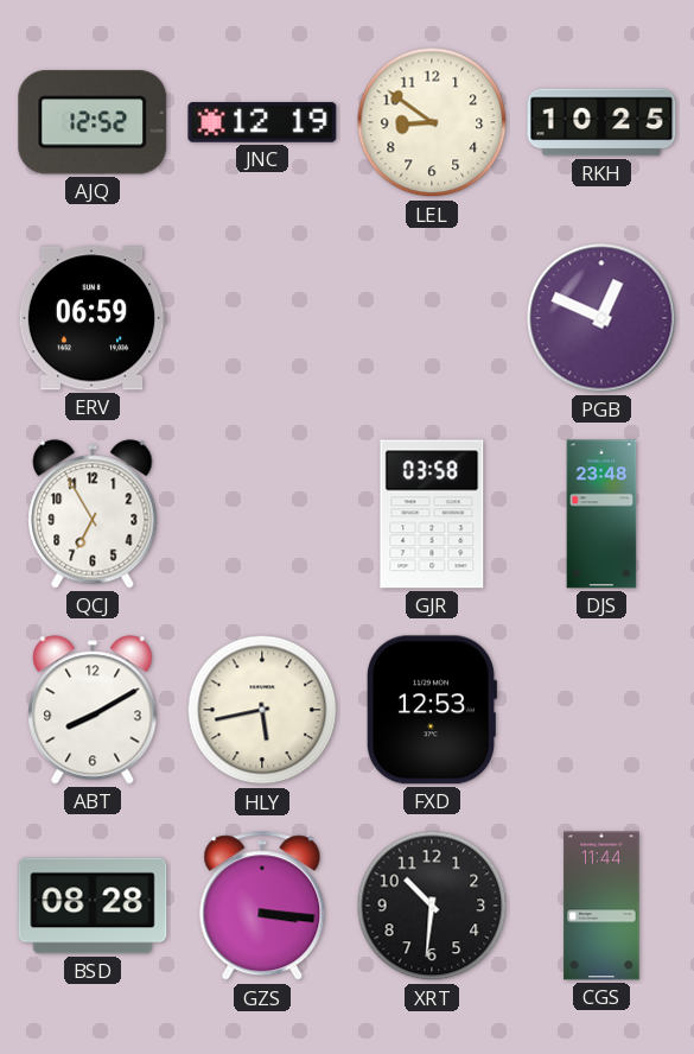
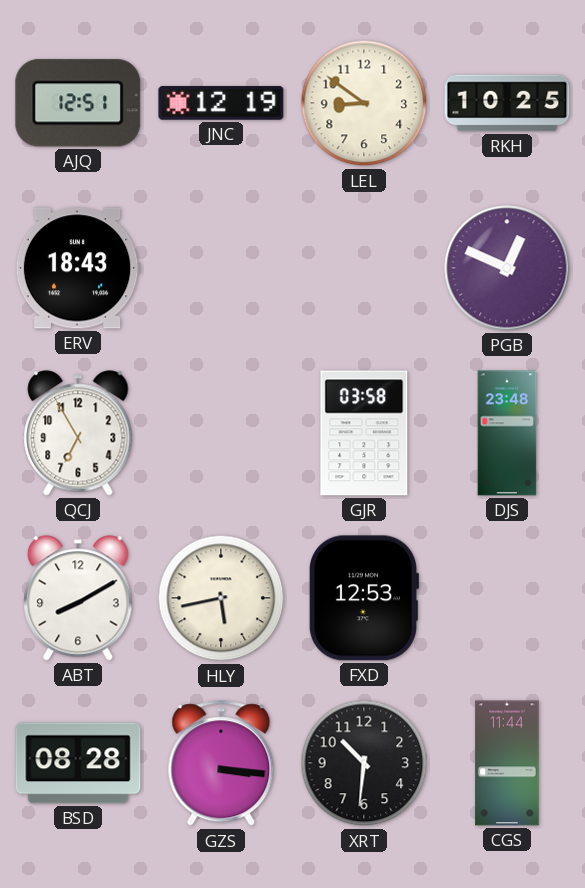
AJQ: 12:52 -> 12:51 (78, 103)
ERV: 06:59 -> 18:43 (78, 268)
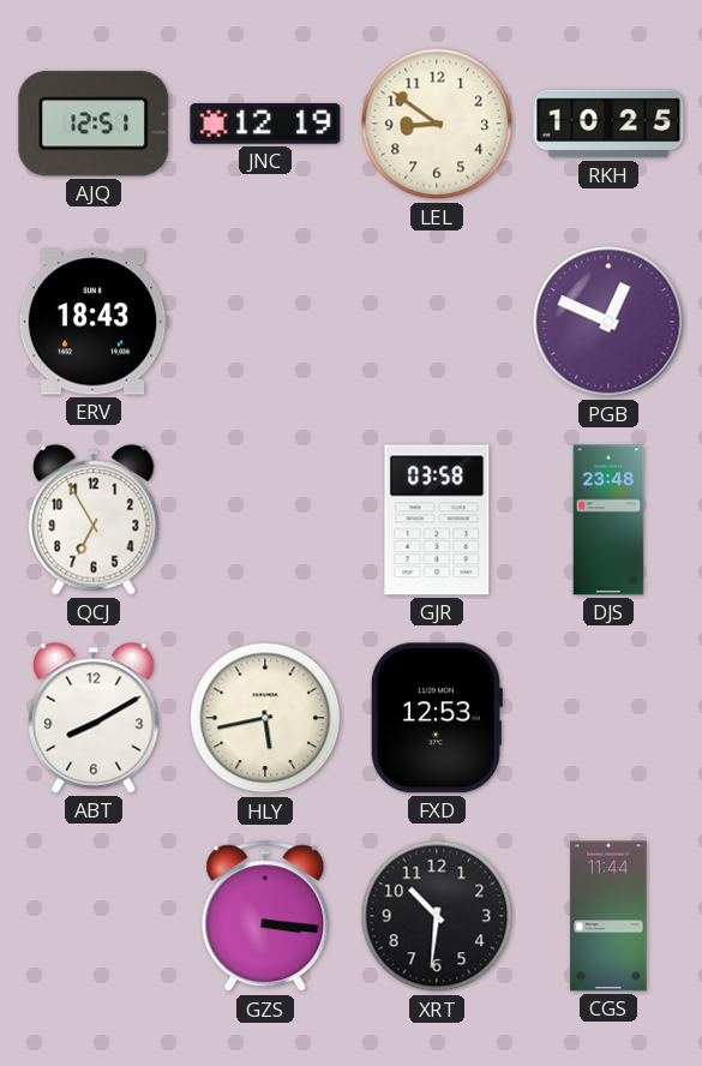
BSD: 08:28 -> none (78, 763)
